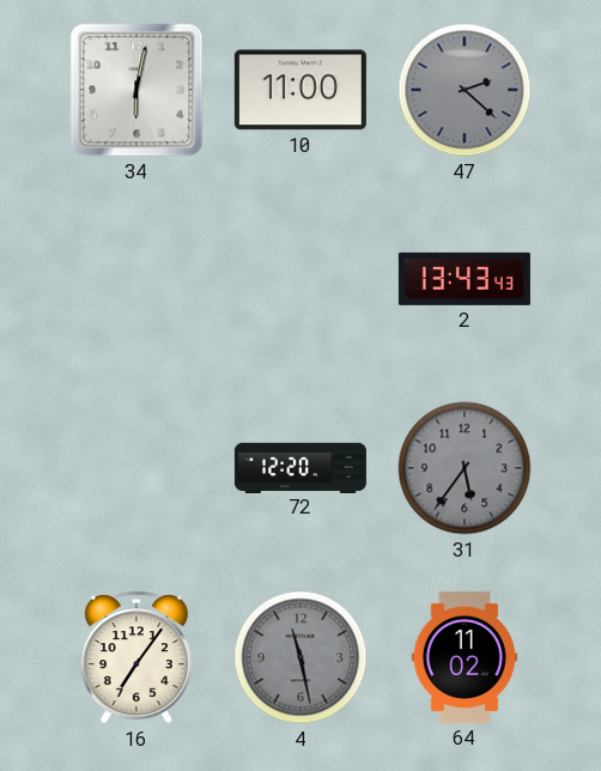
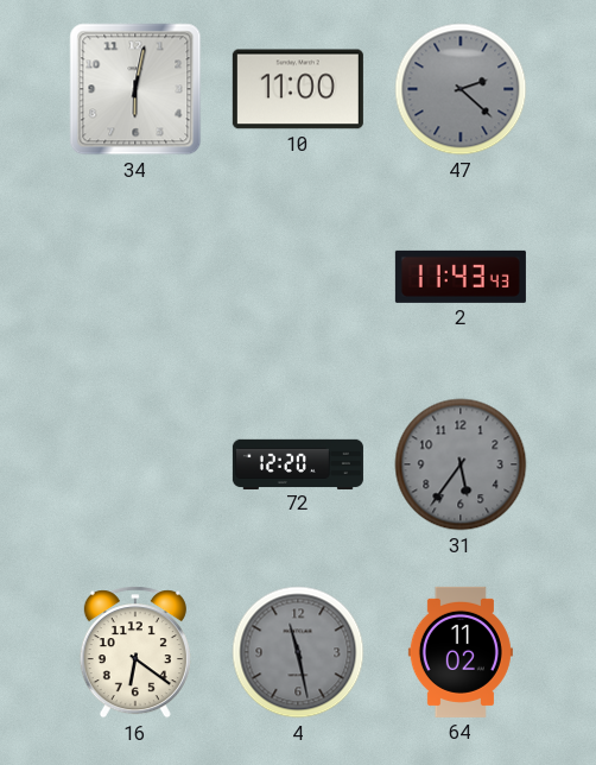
2: 13:43 -> 11:43 (461, 277)
16: 7:06 -> 6:21 (135, 652)
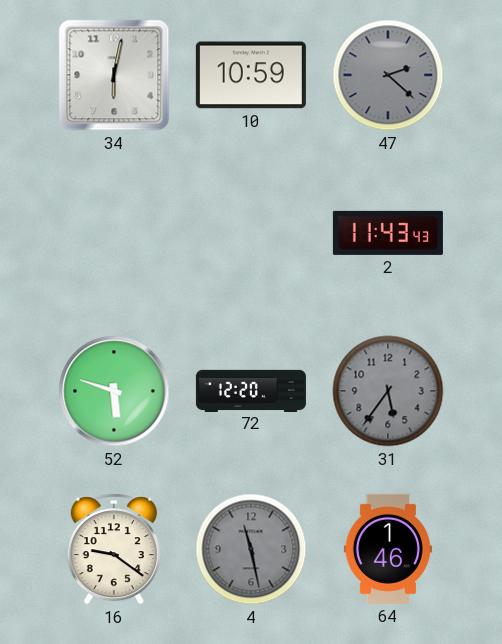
10: 11:00 -> 10:59 (251, 75)
52: none -> 5:48 (114, 391)
16: 6:21 -> 9:21 (114, 549)
64: 11:02 -> 1:46 (388, 549)
